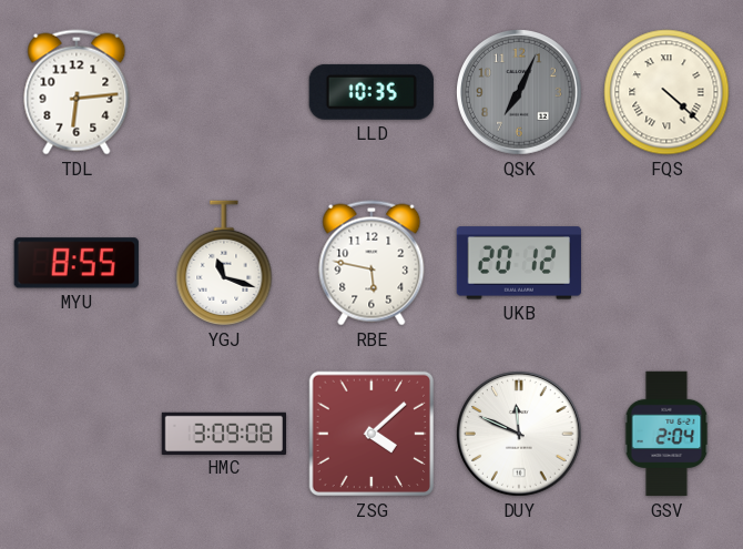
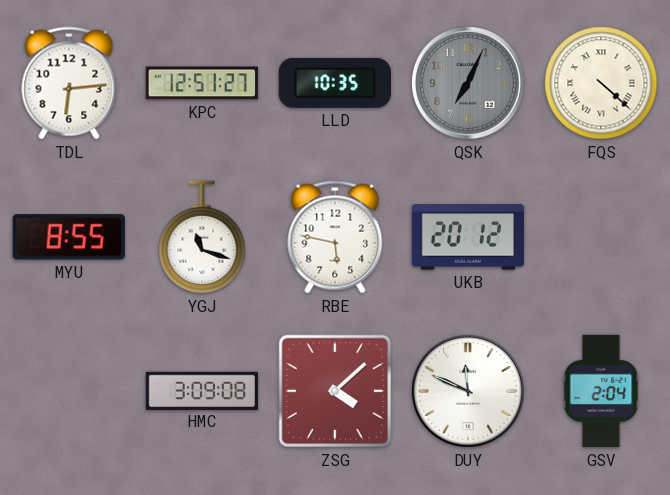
KPC: none -> 12:51 (201, 83)
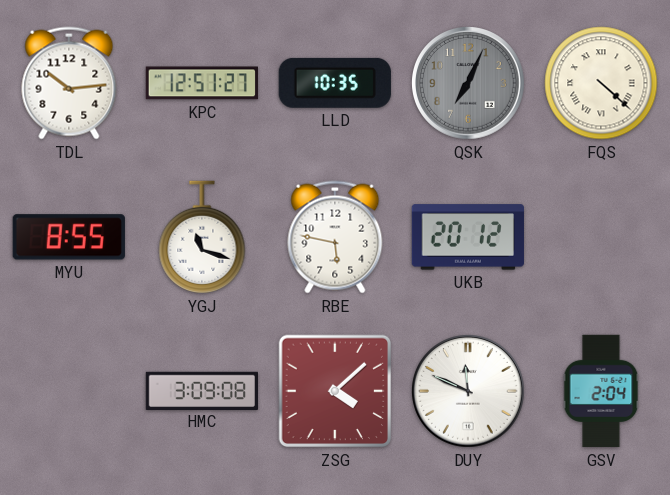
TDL: 6:14 -> 10:14 (69, 83)
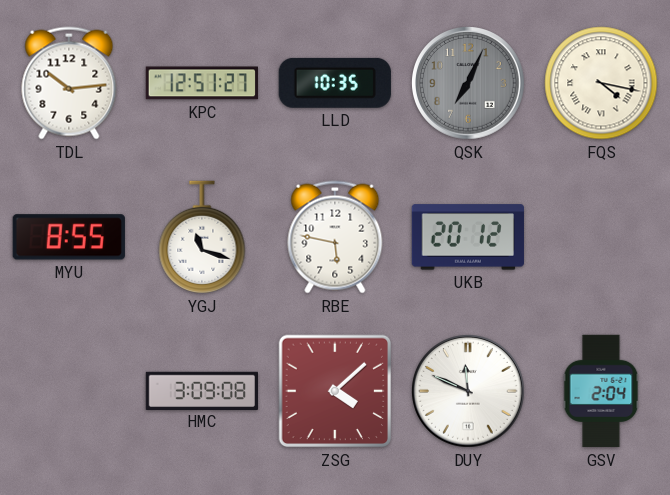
FQS: 4:22 -> 4:17 (601, 83)
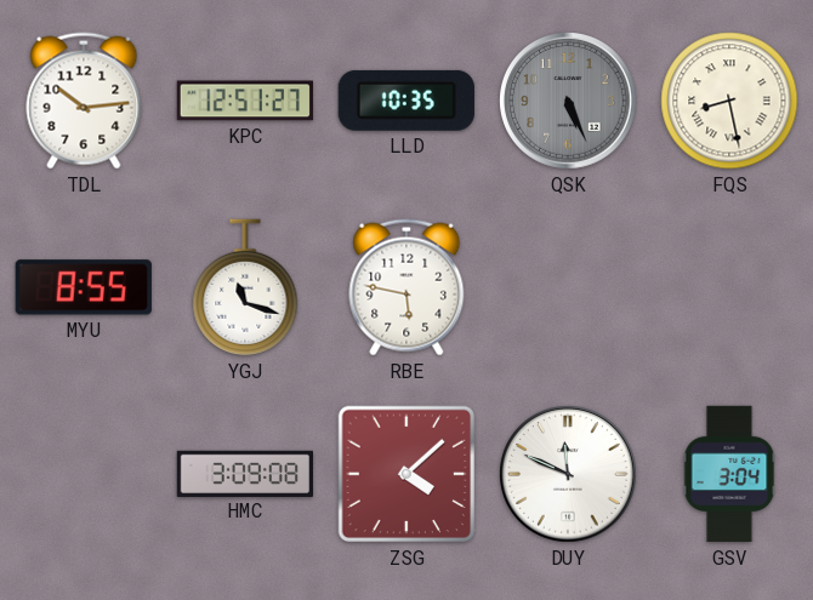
QSK: 7:04 -> 5:26 (569, 102)
FQS: 4:17 -> 8:28 (729, 101)
UKB: 20:12 -> none (468, 237)
GSV: 2:04 -> 3:04 (729, 474)
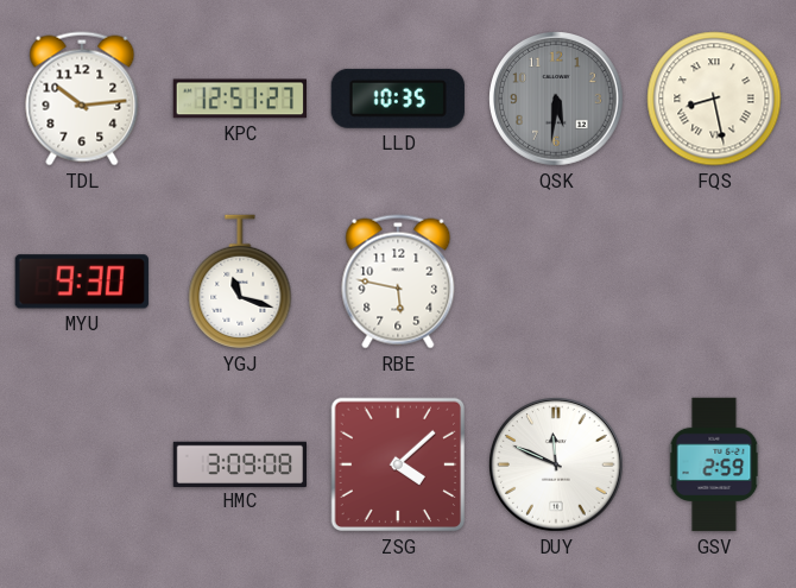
QSK: 5:26 -> 5:31 (557, 100)
MYU: 8:55 -> 9:30 (82, 282)
GSV: 3:04 -> 2:59 (714, 464)
